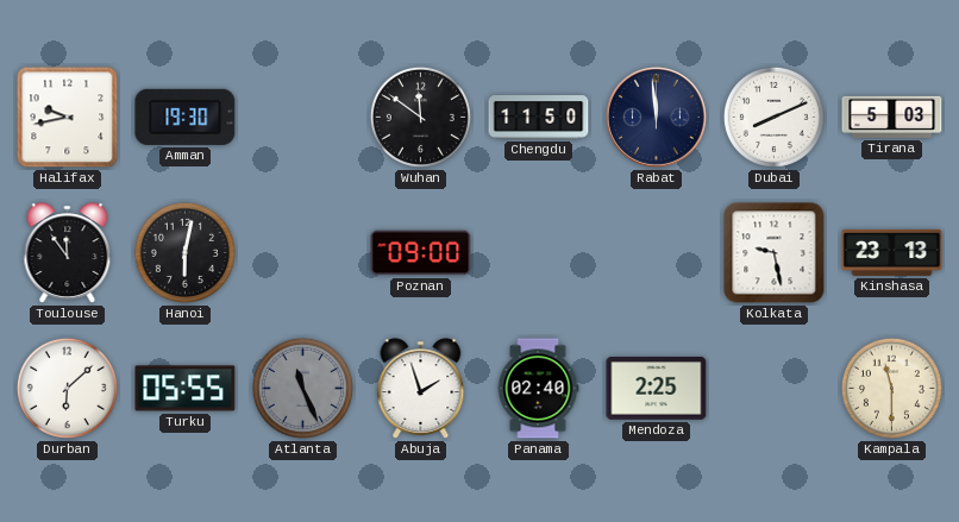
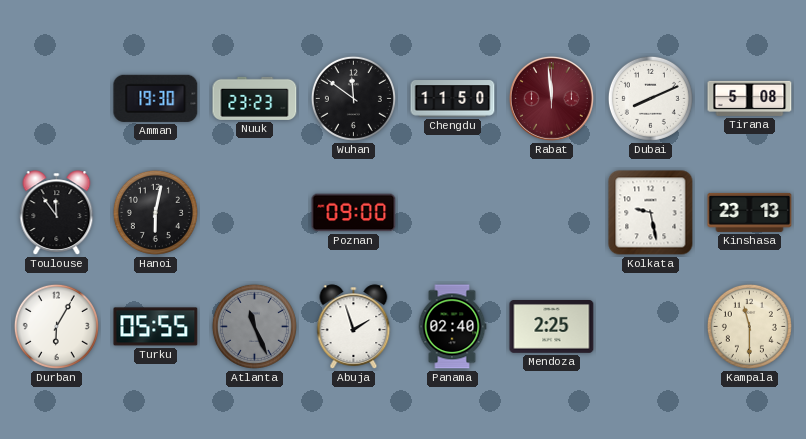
Halifax: 9:43 -> none (68, 118)
Nuuk: none -> 23:23 (255, 98)
Rabat dial: navy -> burgundy (551, 98)
Tirana: 5:03 -> 5:08 (750, 98)
Durban: 6:08 -> 6:05 (56, 326)
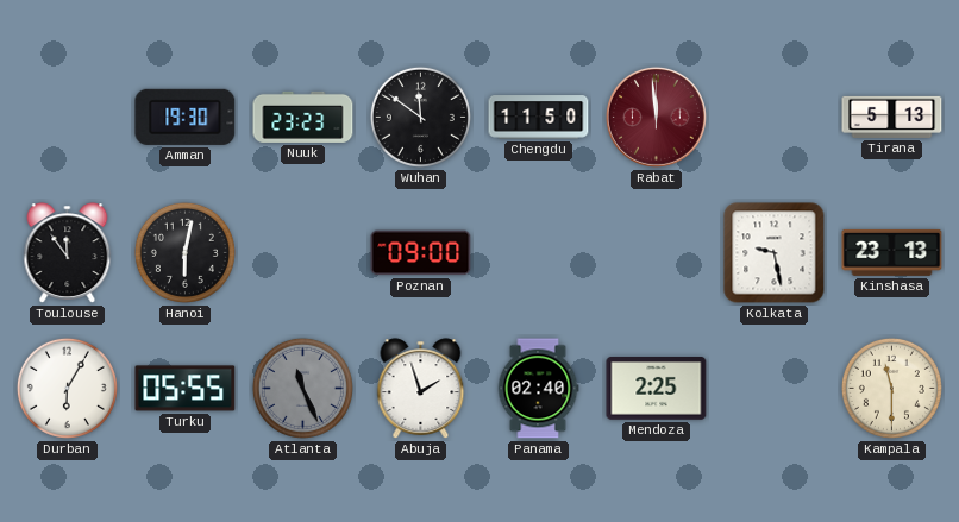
Dubai: 8:11 -> none (650, 98)
Tirana: 5:08 -> 5:13 (892, 117)
